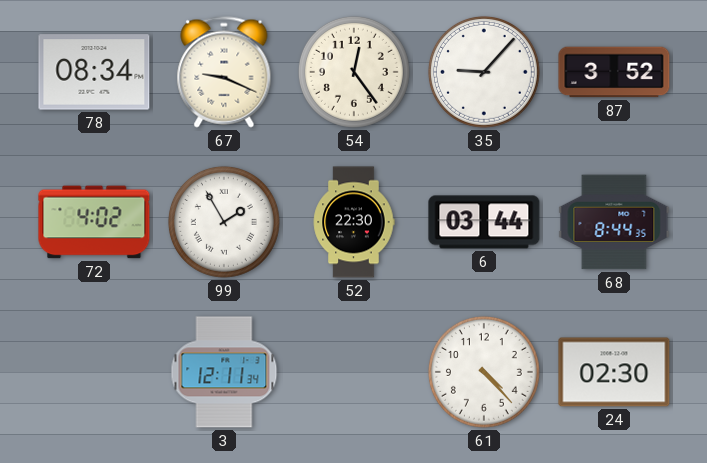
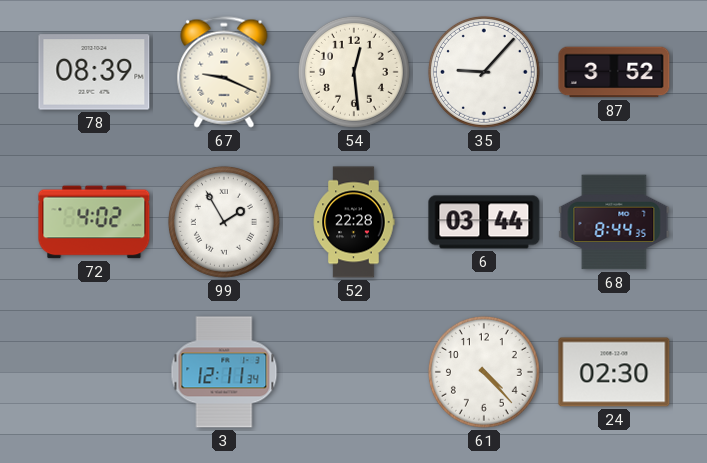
78: 08:34 -> 08:39 (94, 72)
54: 12:24 -> 12:29 (354, 72)
52: 22:30 -> 22:28 (354, 222)
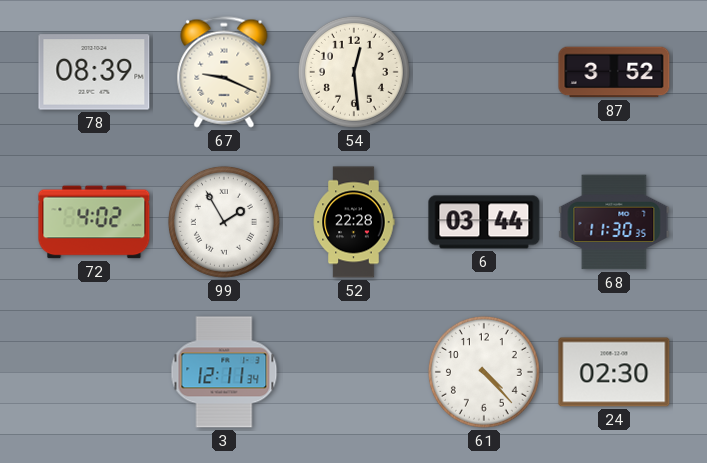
35: 9:07 -> none (484, 72)
68: 8:44 -> 11:30 (614, 222)
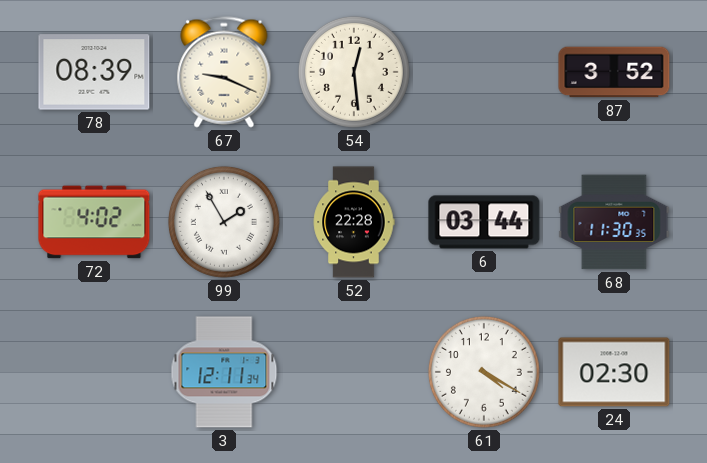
61: 4:23 -> 4:20 (484, 372)
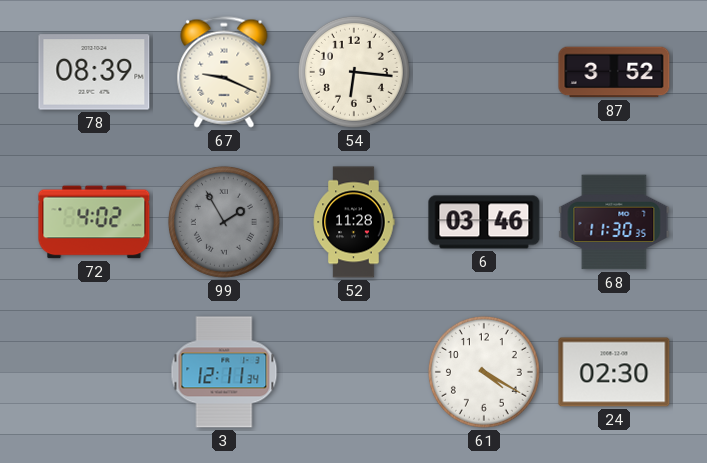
54: 12:29 -> 6:16 (354, 72)
99 dial: white -> grey (224, 222)
52: 22:28 -> 11:28 (354, 222)
6: 03:44 -> 03:46 (484, 222)
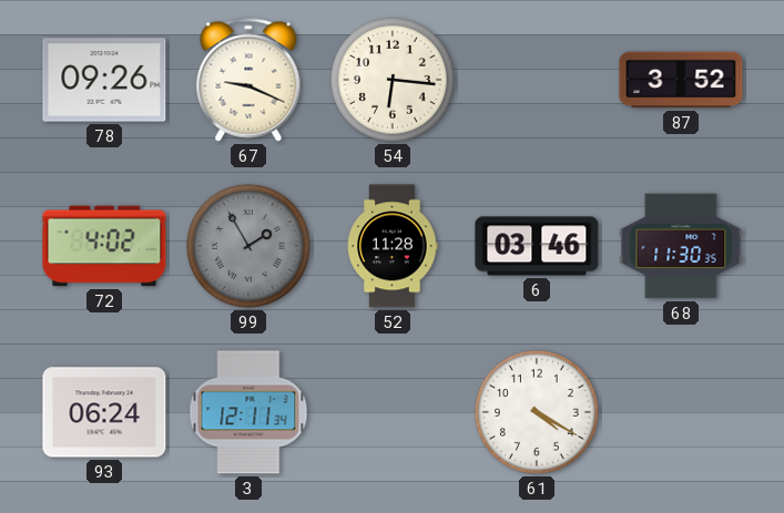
78: 08:39 -> 09:26 (104, 80)
93: none -> 06:24 (104, 412)
24: 02:30 -> none (614, 372)
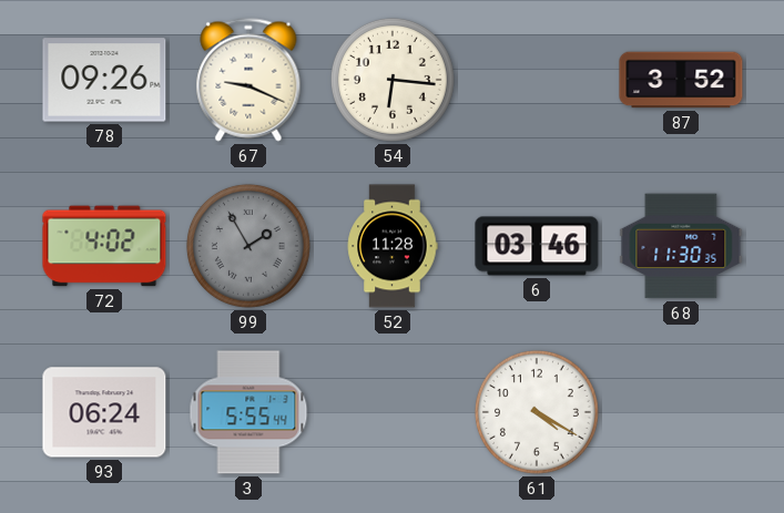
3: 12:11 -> 5:55 (248, 412)
